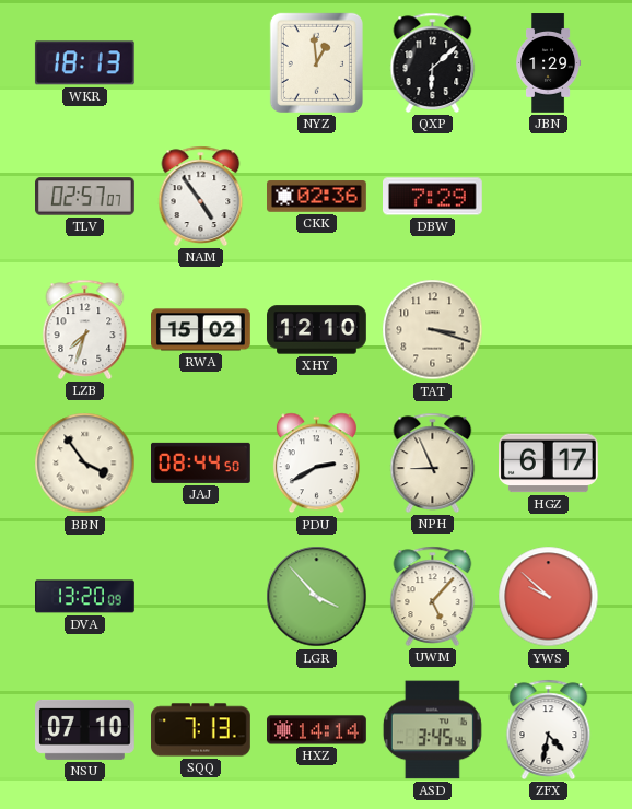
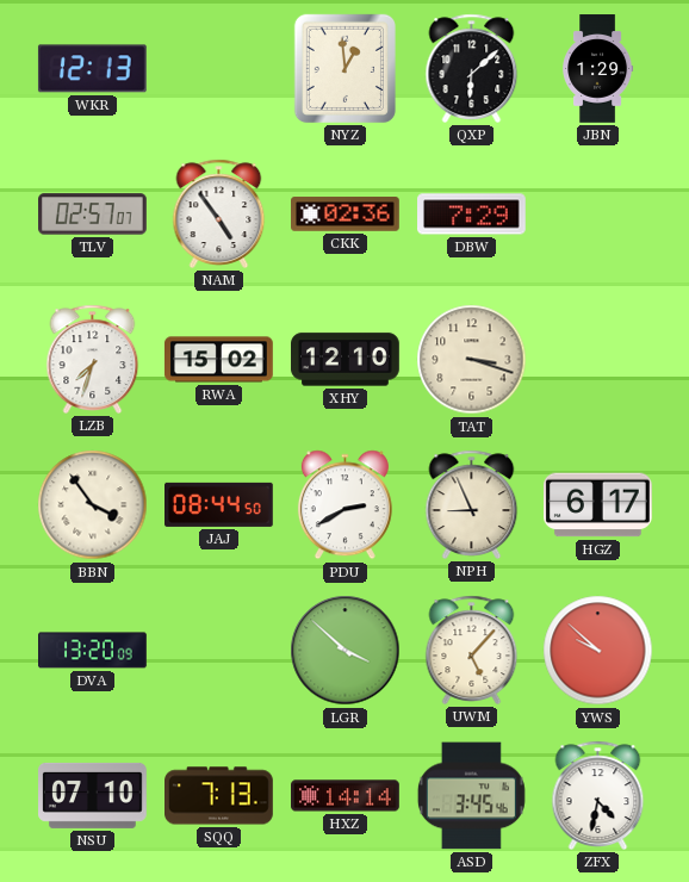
WKR: 18:13 -> 12:13 (92, 69)
LGR: 3:53 -> 3:52 (346, 651)
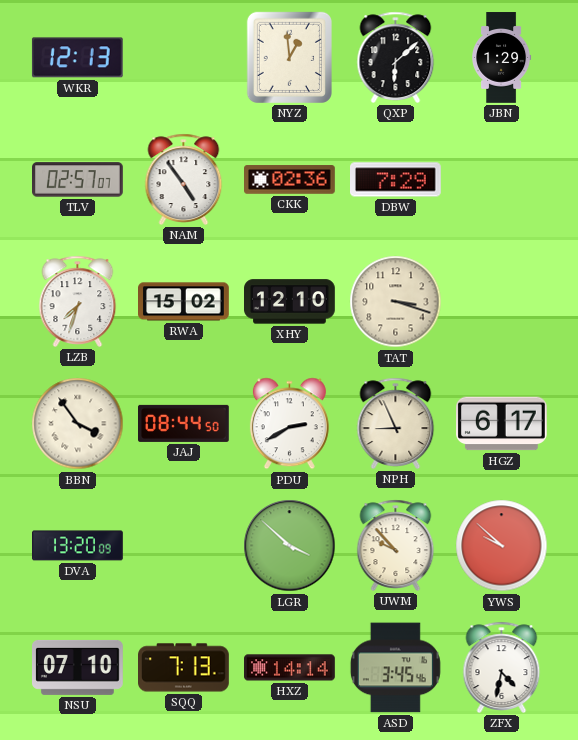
UWM: 5:07 -> 9:53 (396, 545)
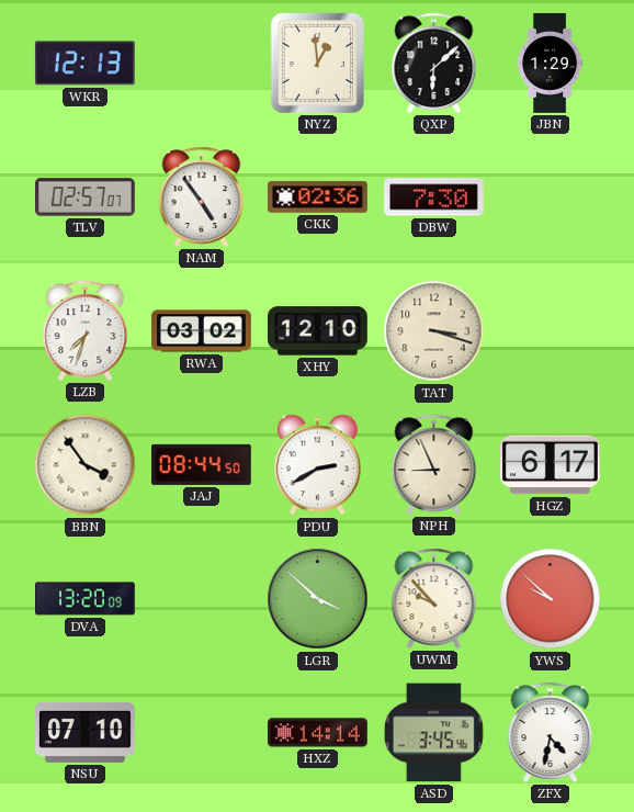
DBW: 7:29 -> 7:30 (434, 198)
RWA: 15:02 -> 03:02 (202, 331)
SQQ: 7:13 -> none (184, 668)
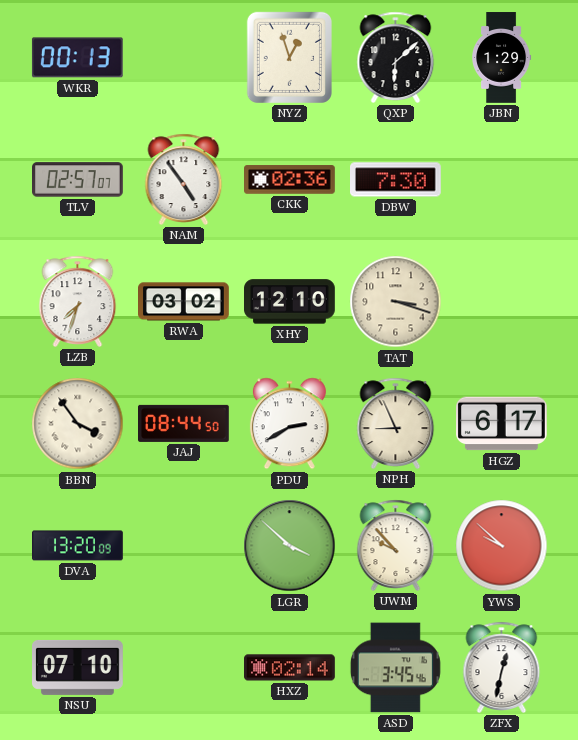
WKR: 12:13 -> 00:13 (77, 58)
NYZ: 12:59 -> 12:57 (289, 57)
HXZ: 14:14 -> 02:14 (290, 668)
ZFX: 4:32 -> 12:32 (502, 667)
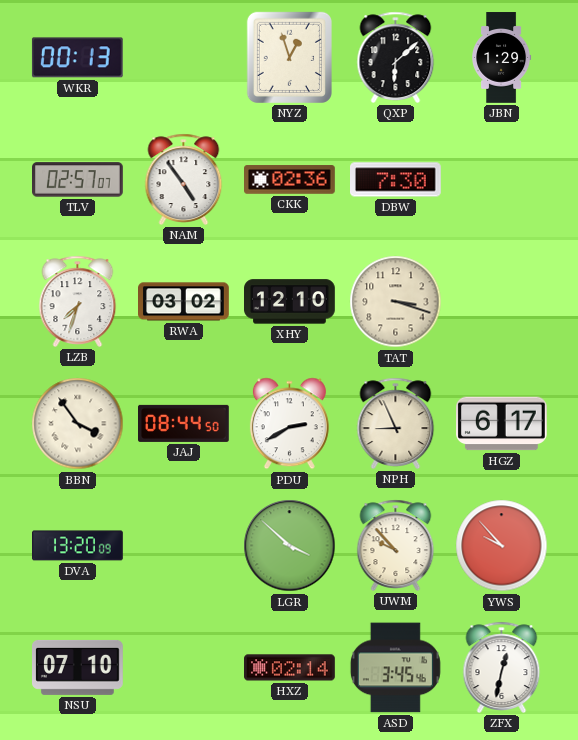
YWS: 9:52 -> 9:53 (502, 546)
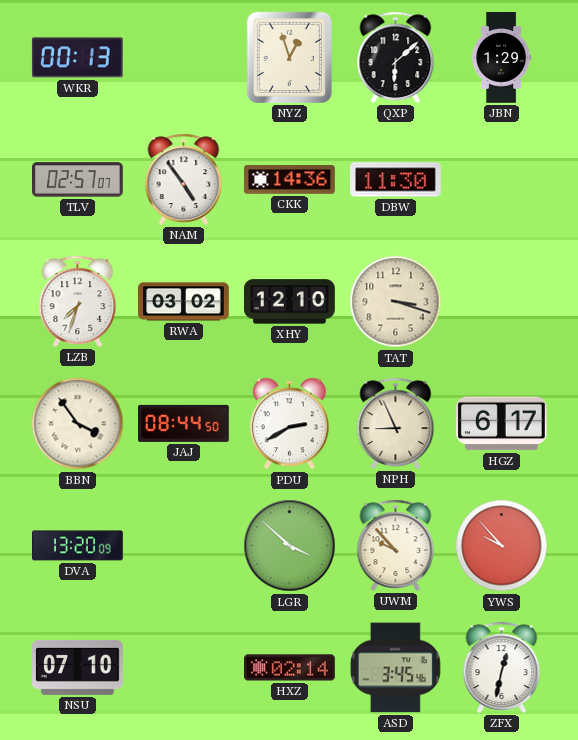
CKK: 02:36 -> 14:36 (290, 180)
DBW: 7:30 -> 11:30 (396, 180)
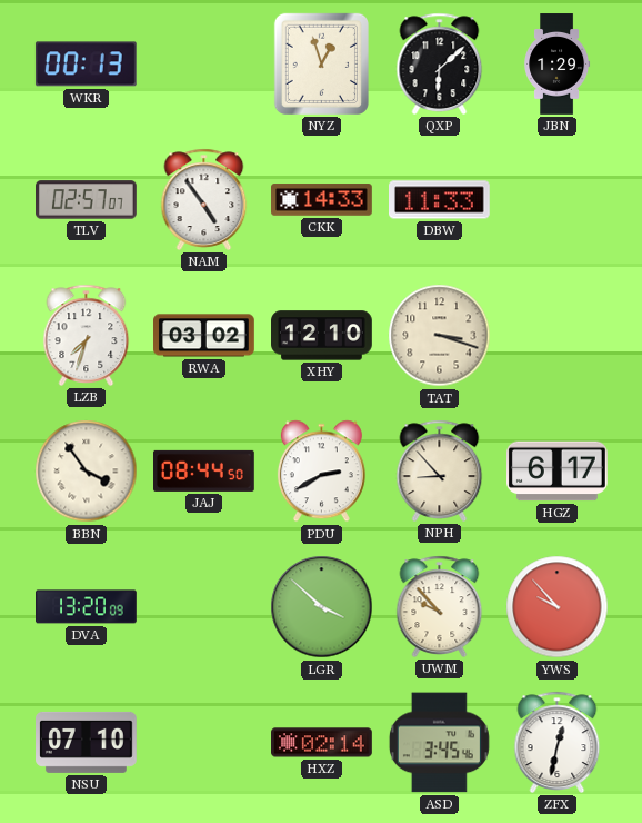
CKK: 14:36 -> 14:33 (322, 200)
DBW: 11:30 -> 11:33 (440, 200)
NPH: 8:56 -> 8:53 (440, 470)
